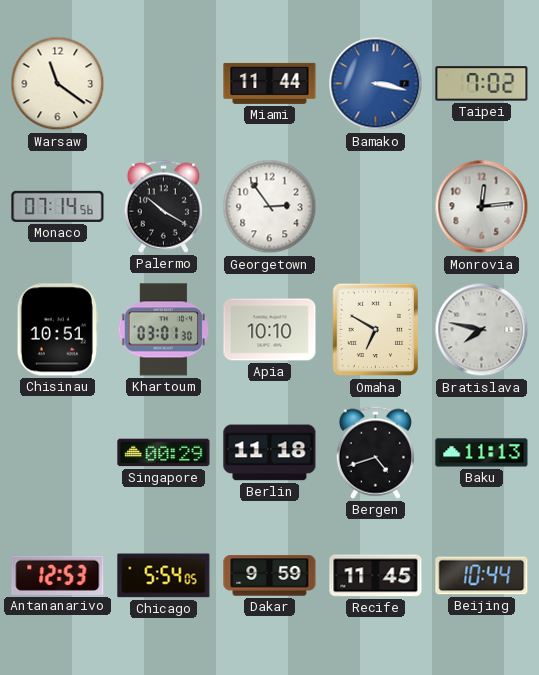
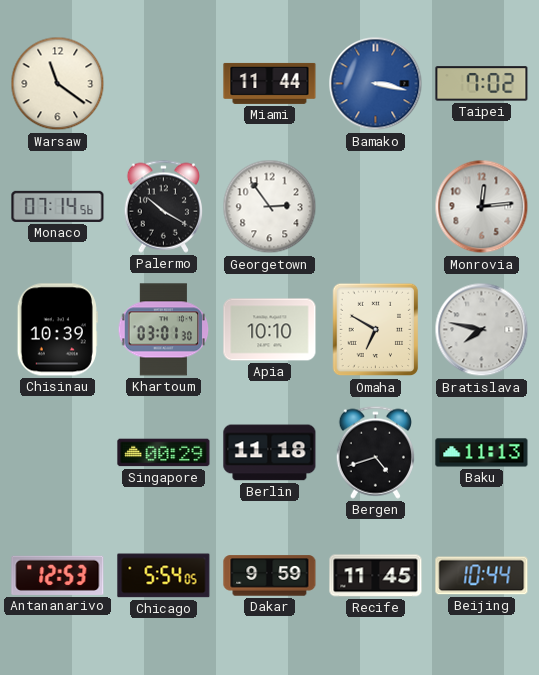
Chisinau: 10:51 -> 10:39 (57, 330)
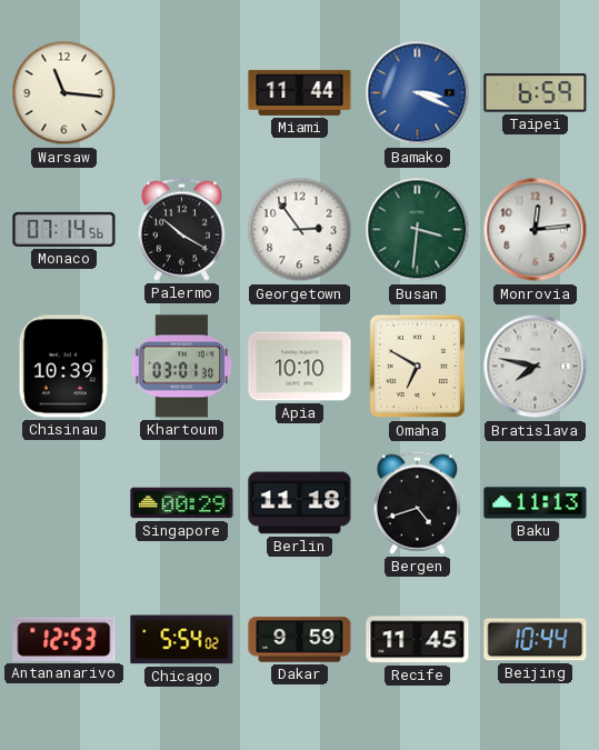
Warsaw: 11:21 -> 11:16 (64, 93)
Bamako: 3:17 -> 3:19 (418, 93)
Taipei: 7:02 -> 6:59 (536, 93)
Busan: none -> 3:31 (418, 230)
Chicago: 5:54:05 -> 5:54:02 (182, 640)
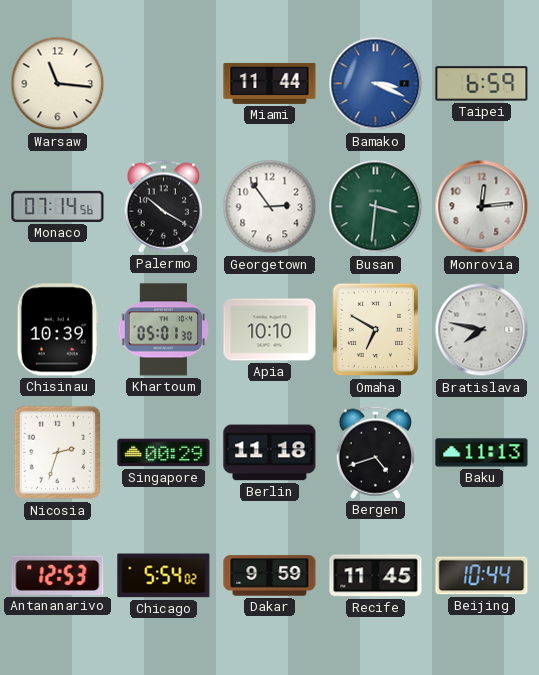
Khartoum: 03:01 -> 05:01 (164, 330)
Nicosia: none -> 2:33 (58, 453)
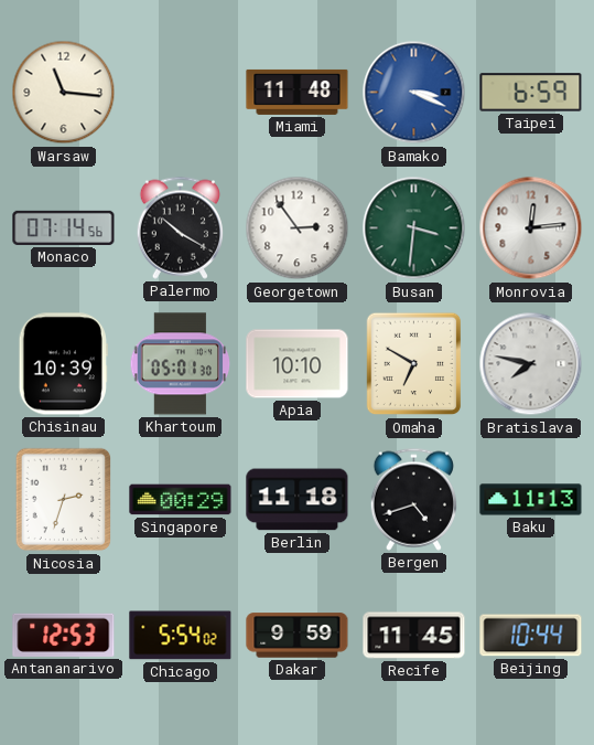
Miami: 11:44 -> 11:48 (298, 92)
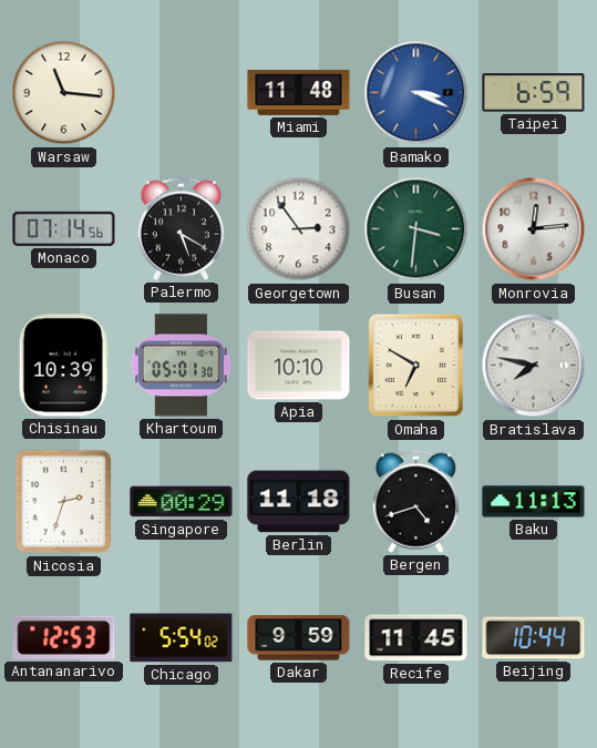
Palermo: 10:20 -> 5:20 (181, 228)
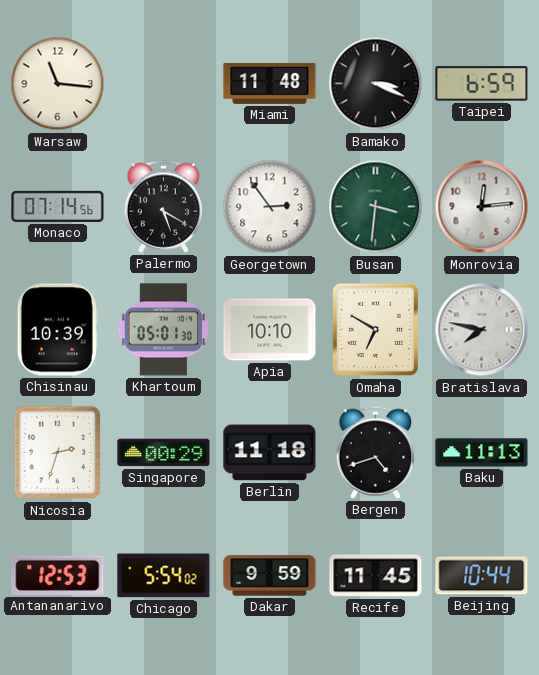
Bamako dial: blue -> black (376, 84)
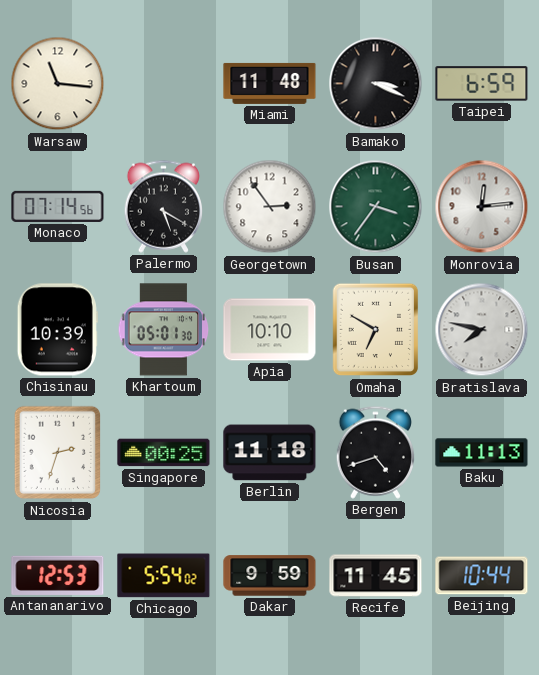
Busan: 3:31 -> 3:36 (376, 207)
Singapore: 00:29 -> 00:25 (164, 453)
